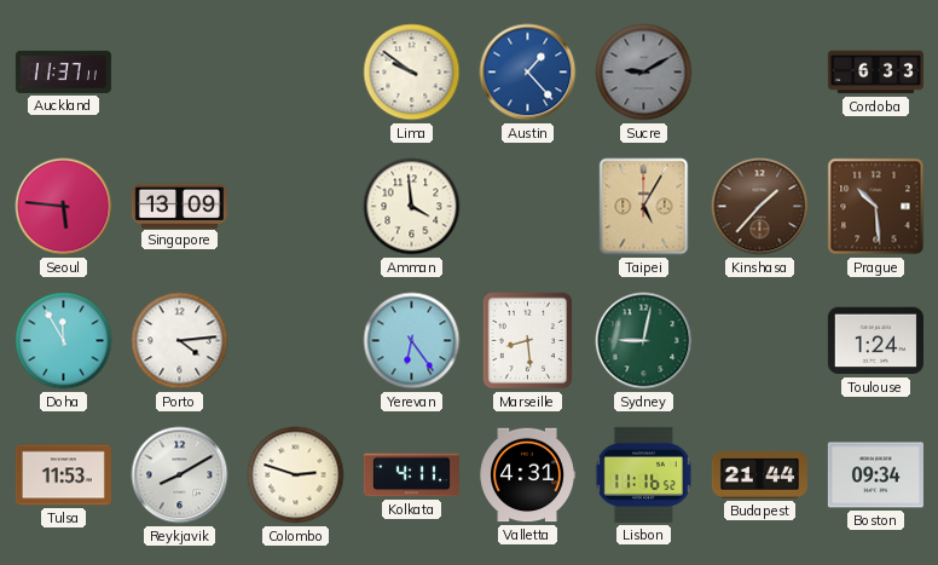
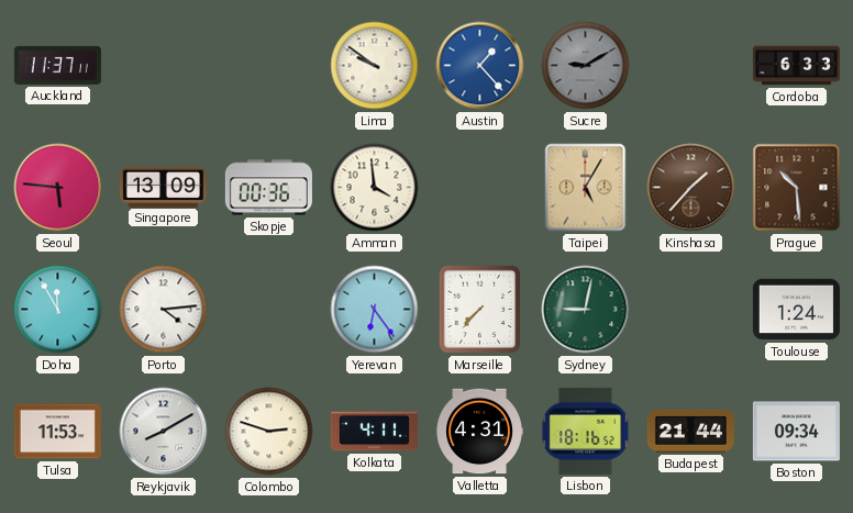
Skopje: none -> 00:36 (268, 188)
Marseille: 8:29 -> 7:37 (480, 310)
Lisbon: 11:16 -> 18:16 (585, 431)
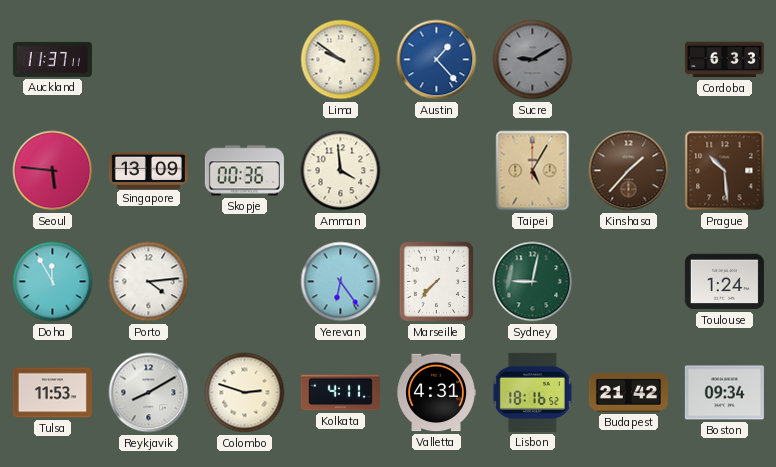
Budapest: 21:44 -> 21:42 (628, 393)
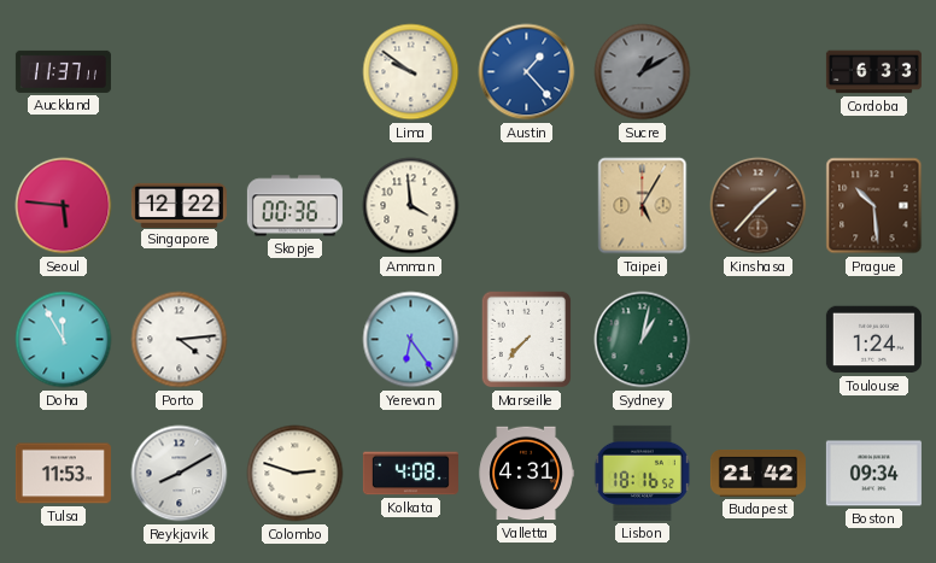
Sucre: 9:10 -> 1:10 (643, 72)
Singapore: 13:09 -> 12:22 (179, 205)
Sydney: 9:02 -> 1:02 (643, 340)
Kolkata: 4:11 -> 4:08 (410, 474)
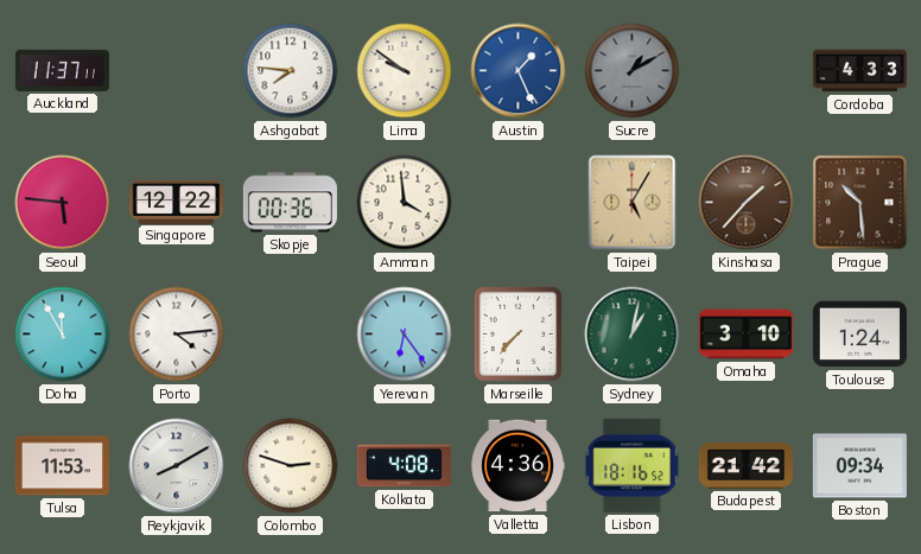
Ashgabat: none -> 7:46 (291, 71)
Austin: 1:23 -> 1:26 (519, 71)
Cordoba: 6:33 -> 4:33 (859, 71)
Omaha: none -> 3:10 (745, 335)
Valletta: 4:31 -> 4:36 (517, 466)
